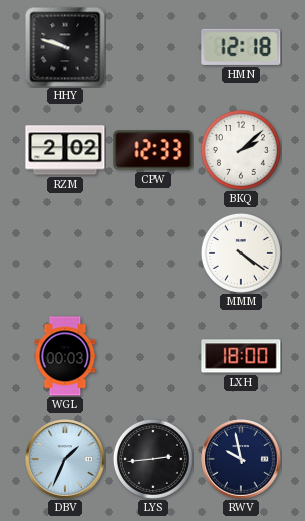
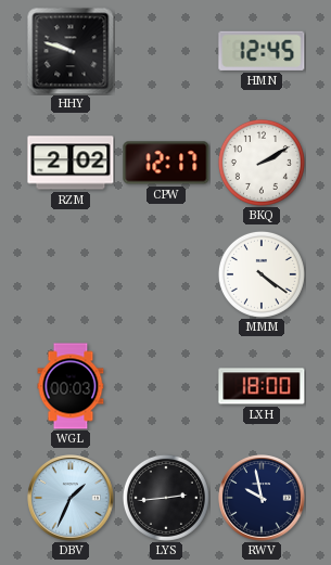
HMN: 12:18 -> 12:45 (262, 51)
CPW: 12:33 -> 12:17 (166, 163)
BKQ: 2:08 -> 2:10 (262, 163)
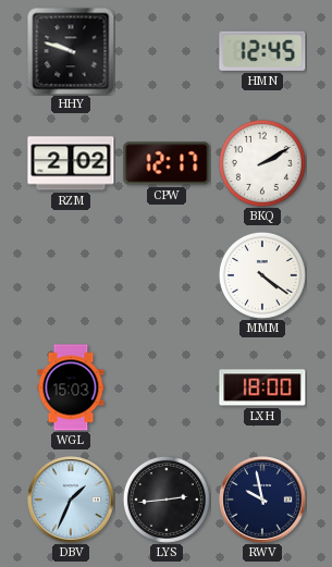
WGL: 00:03 -> 15:03 (71, 387)
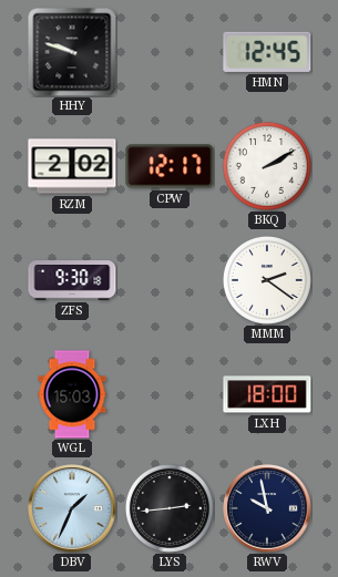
ZFS: none -> 9:30 (72, 280)
MMM: 4:21 -> 2:21 (267, 280)
